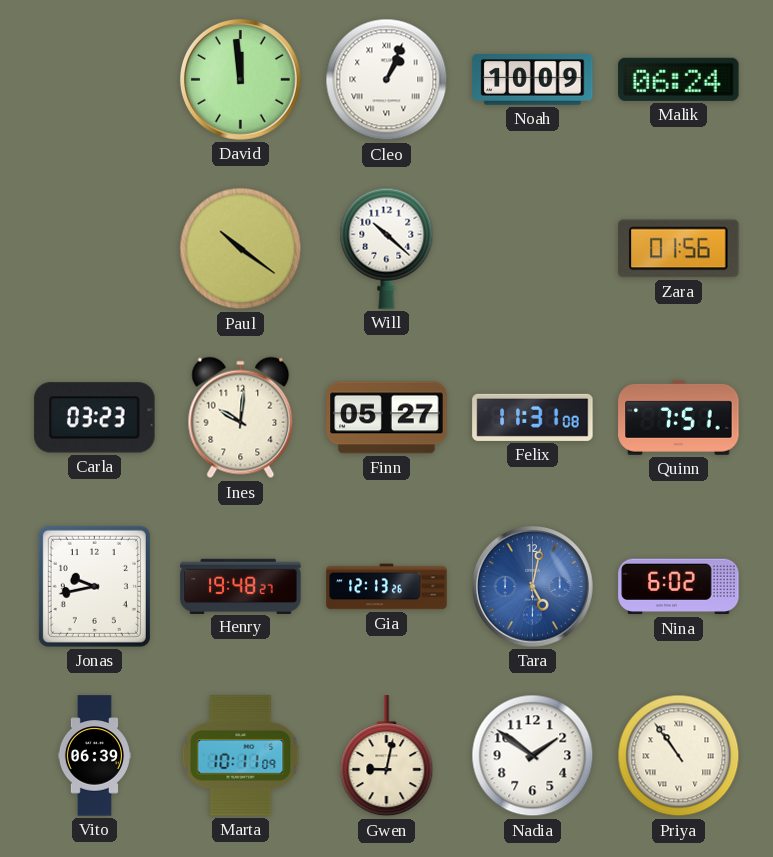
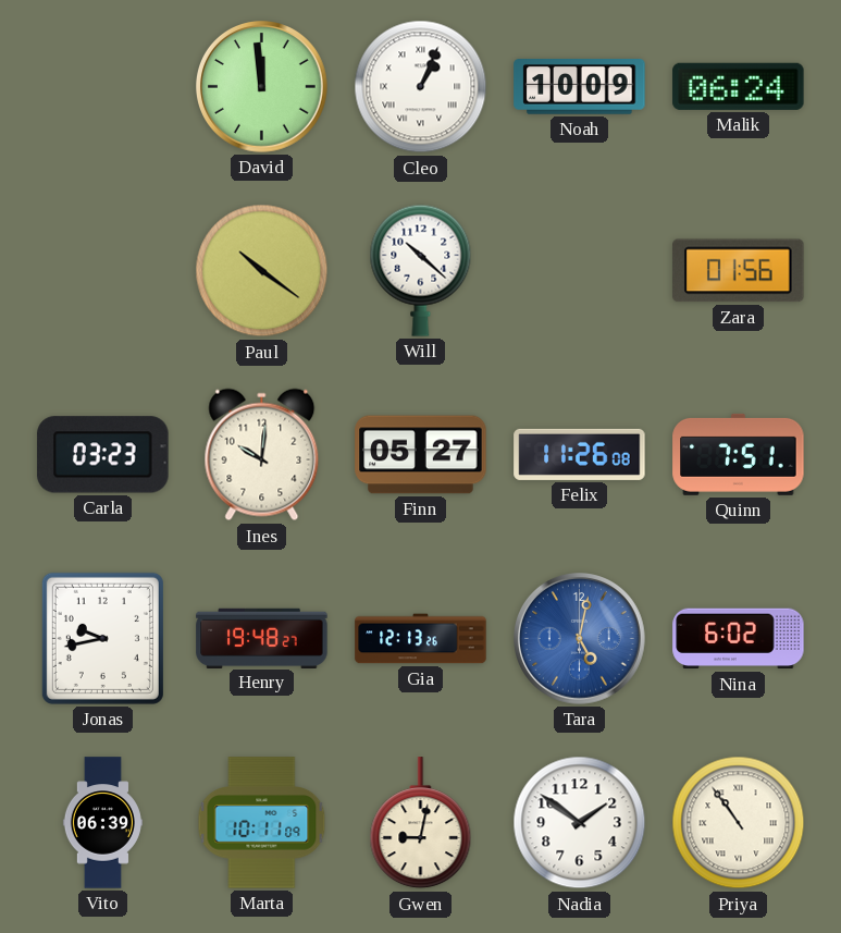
Felix: 11:31 -> 11:26 (580, 454)
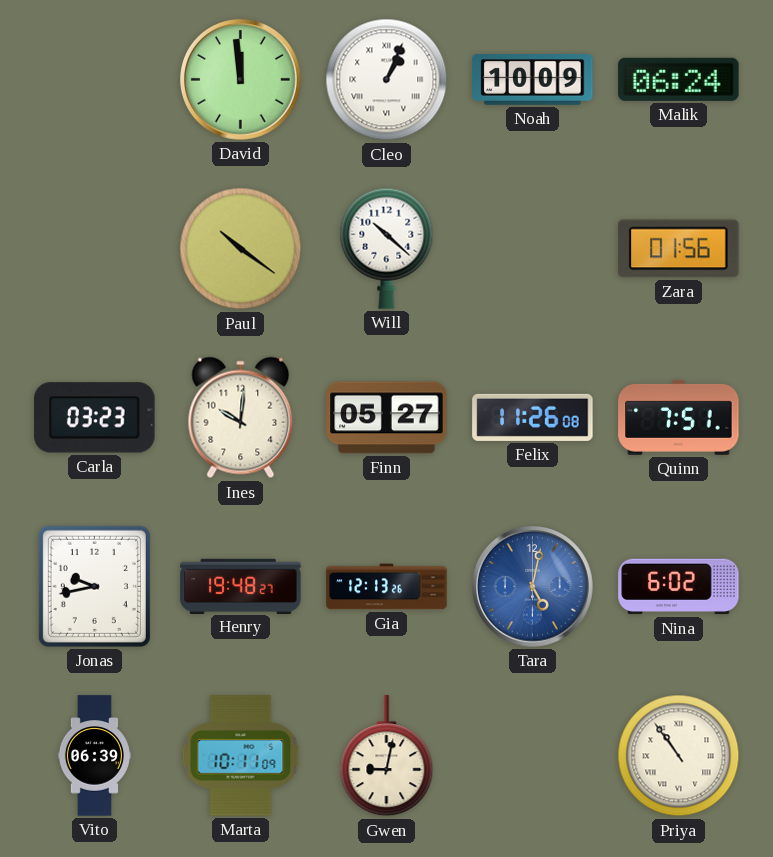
Nadia: 1:51 -> none (580, 823)
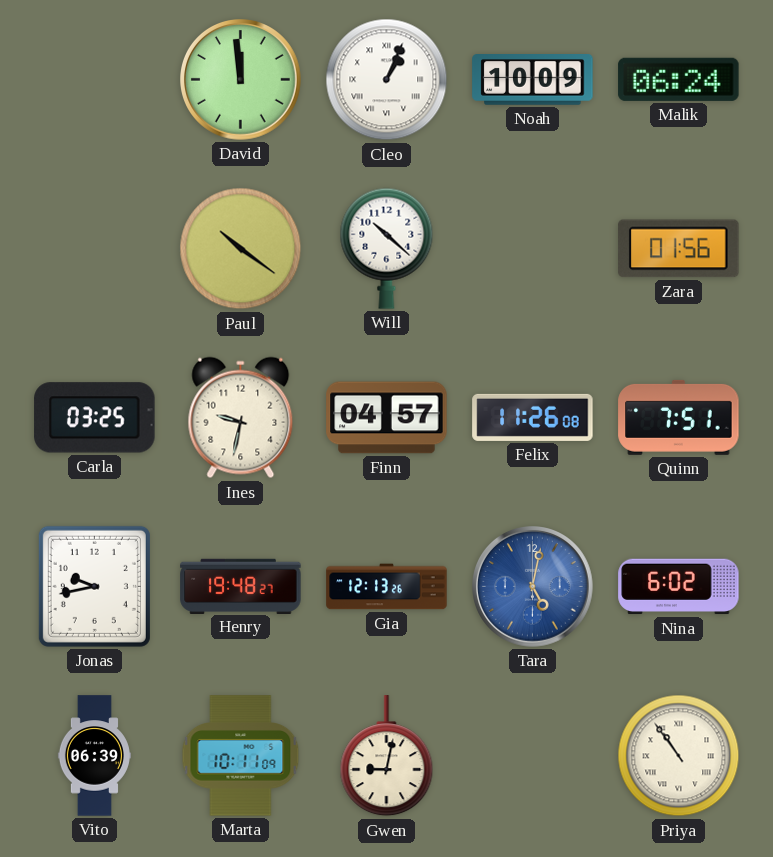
Carla: 03:23 -> 03:25 (95, 418)
Ines: 10:01 -> 9:32 (241, 418)
Finn: 05:27 -> 04:57 (387, 418)
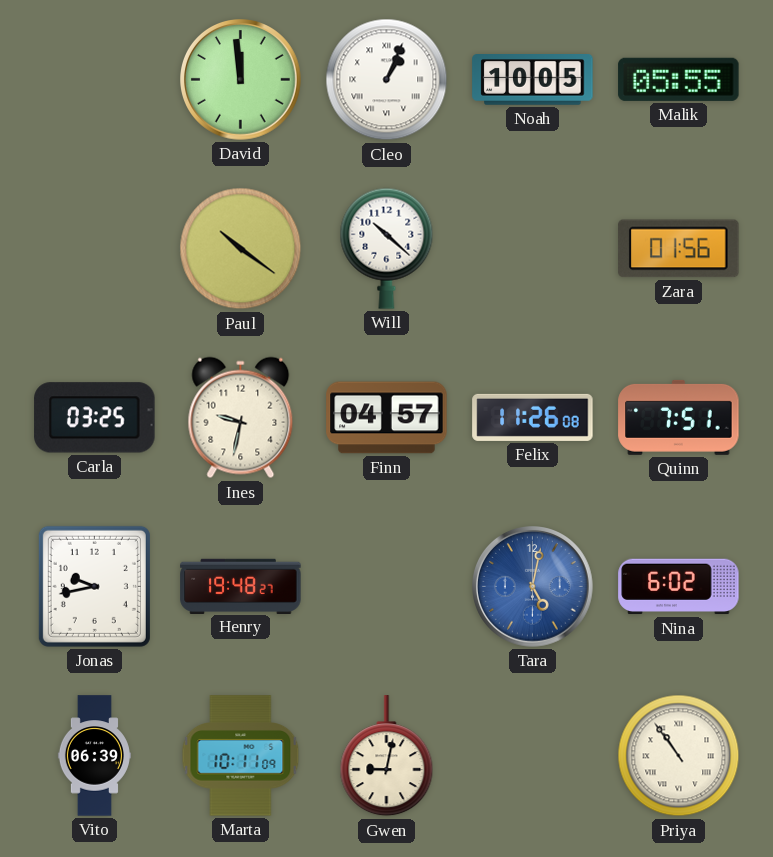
Noah: 10:09 -> 10:05 (533, 80)
Malik: 06:24 -> 05:55 (679, 79)
Gia: 12:13 -> none (387, 587)
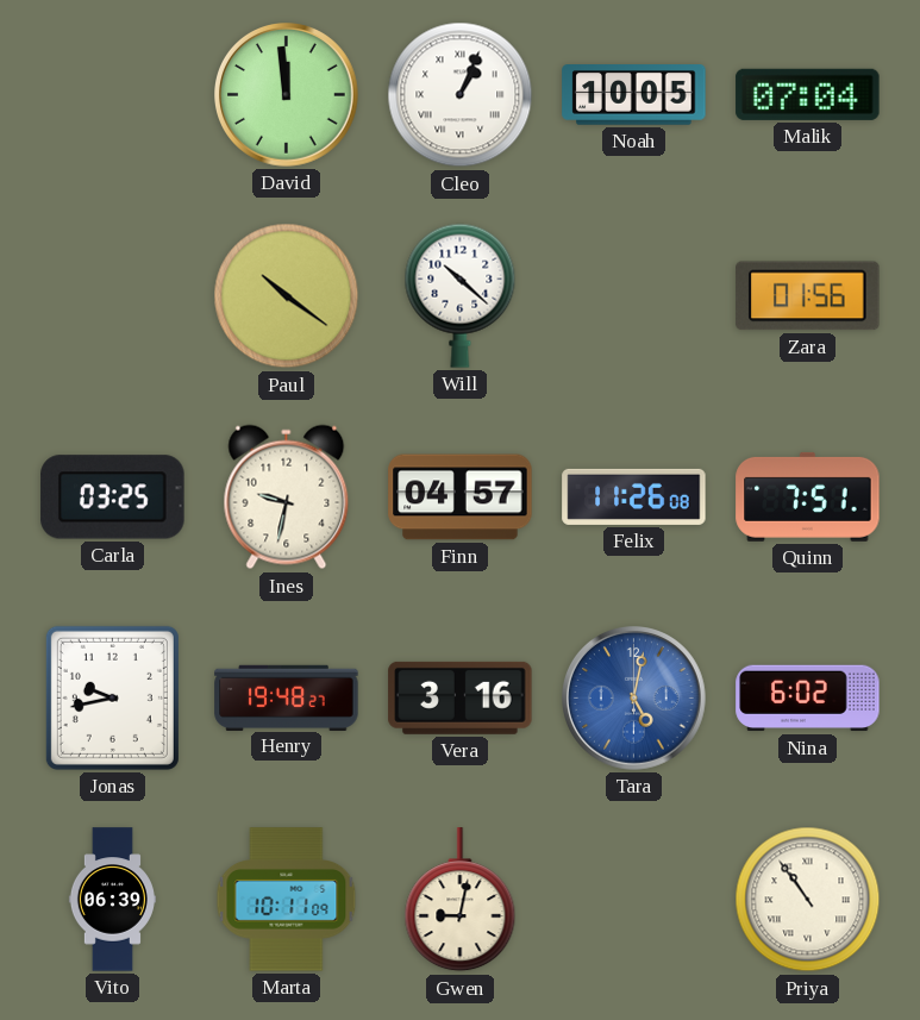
Malik: 05:55 -> 07:04 (808, 94)
Vera: none -> 3:16 (461, 697)
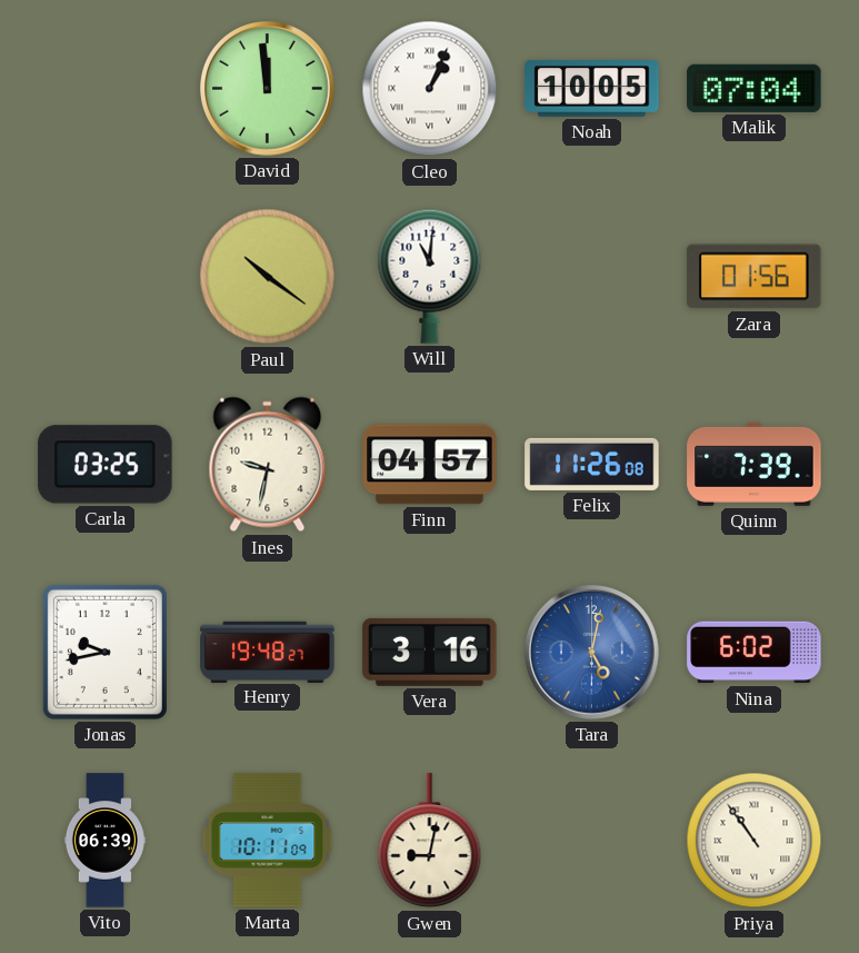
Will: 10:22 -> 11:01 (430, 276)
Quinn: 7:51 -> 7:39 (755, 464)
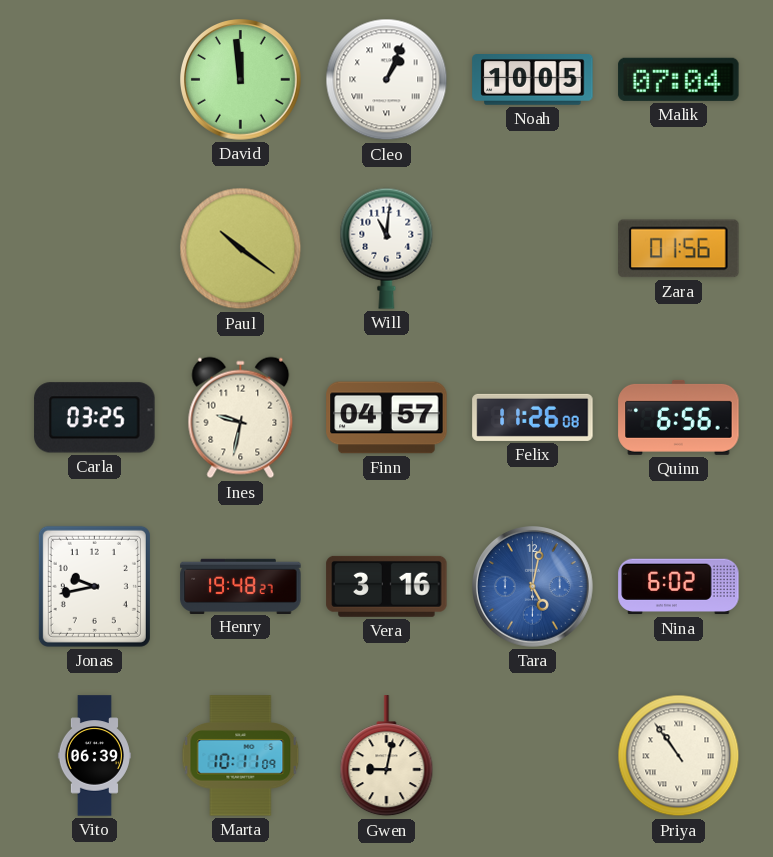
Quinn: 7:39 -> 6:56 (679, 417)
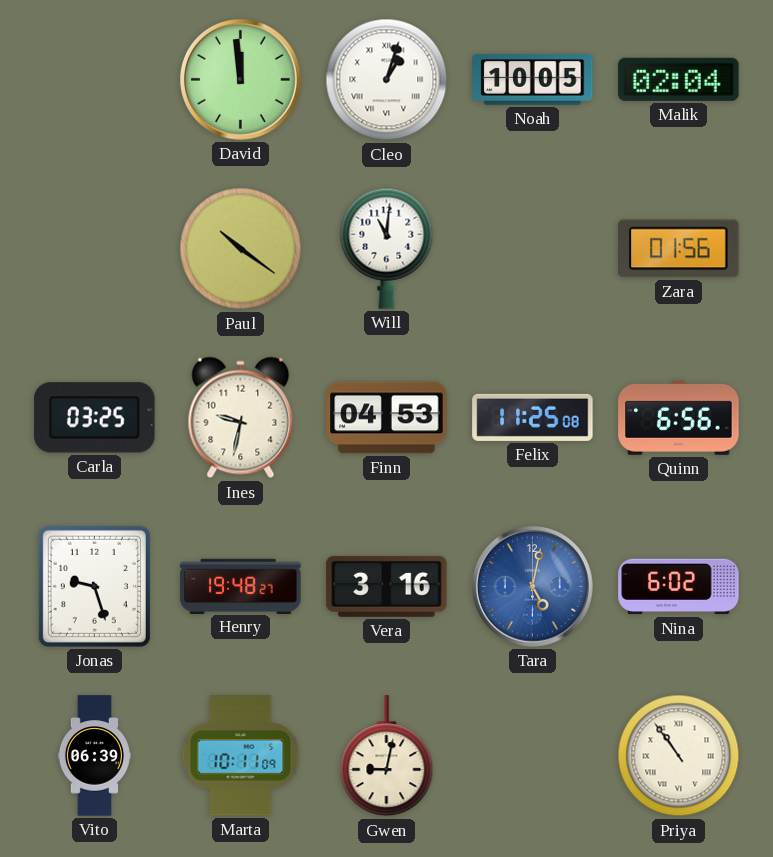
Cleo: 1:04 -> 1:03 (387, 80)
Malik: 07:04 -> 02:04 (679, 79)
Finn: 04:57 -> 04:53 (387, 418)
Felix: 11:26 -> 11:25 (533, 417)
Jonas: 9:43 -> 9:27 (94, 586)
